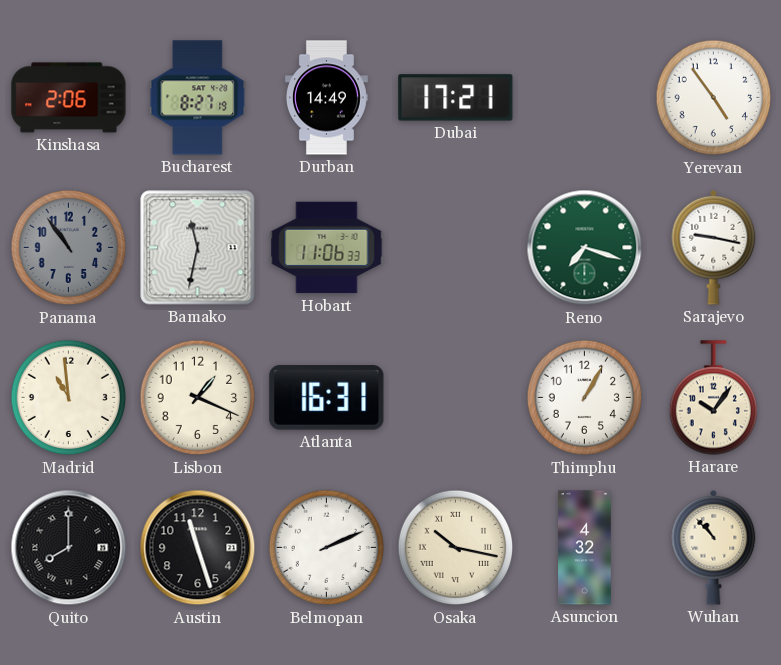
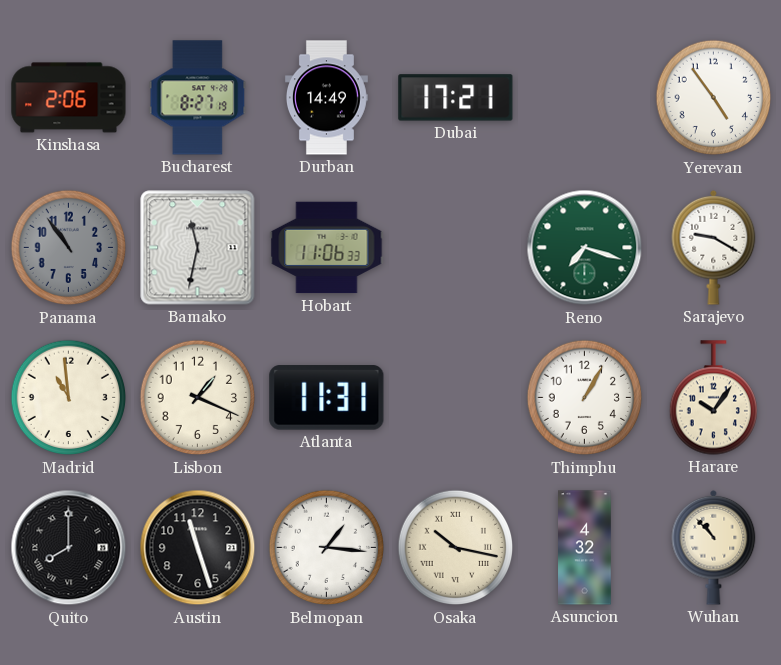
Sarajevo: 9:17 -> 9:20 (714, 247)
Atlanta: 16:31 -> 11:31 (327, 398)
Belmopan: 2:11 -> 1:16 (327, 548)
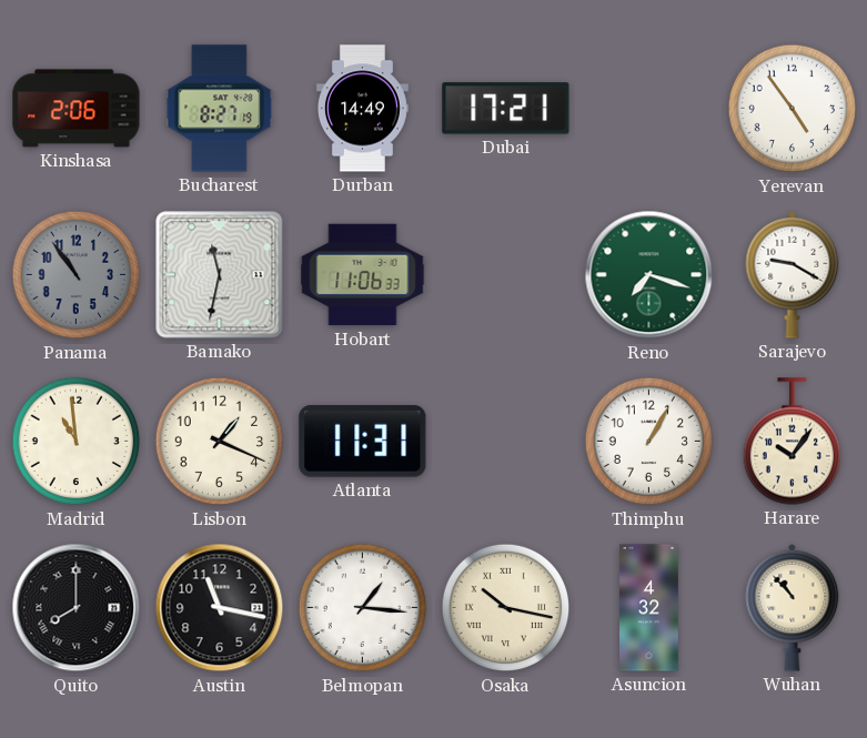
Austin: 11:27 -> 11:17 (220, 608)
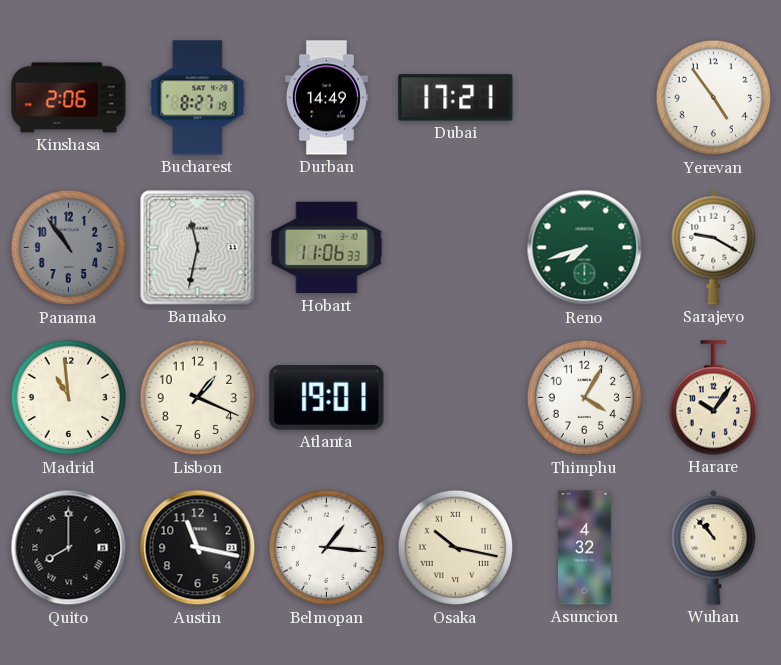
Reno: 7:18 -> 7:42 (585, 248)
Atlanta: 11:31 -> 19:01 (327, 398)
Thimphu: 1:05 -> 4:05 (585, 398)
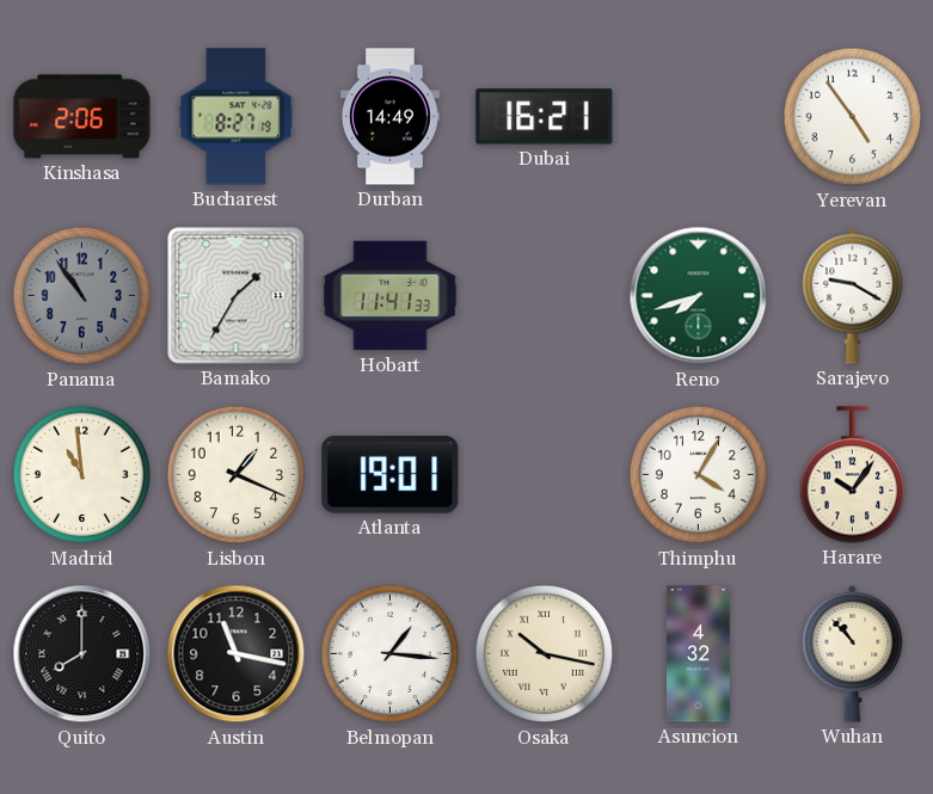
Dubai: 17:21 -> 16:21 (545, 117)
Bamako: 11:32 -> 1:35 (237, 296)
Hobart: 11:06 -> 11:41 (391, 296)
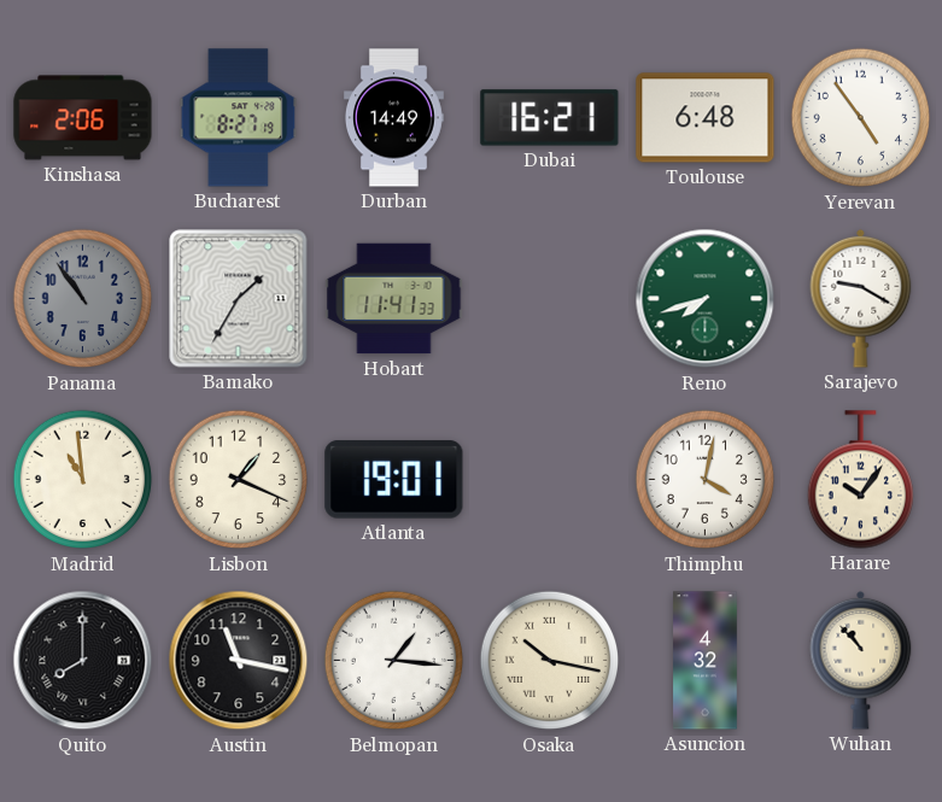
Toulouse: none -> 6:48 (706, 118)
Thimphu: 4:05 -> 4:02 (706, 480)
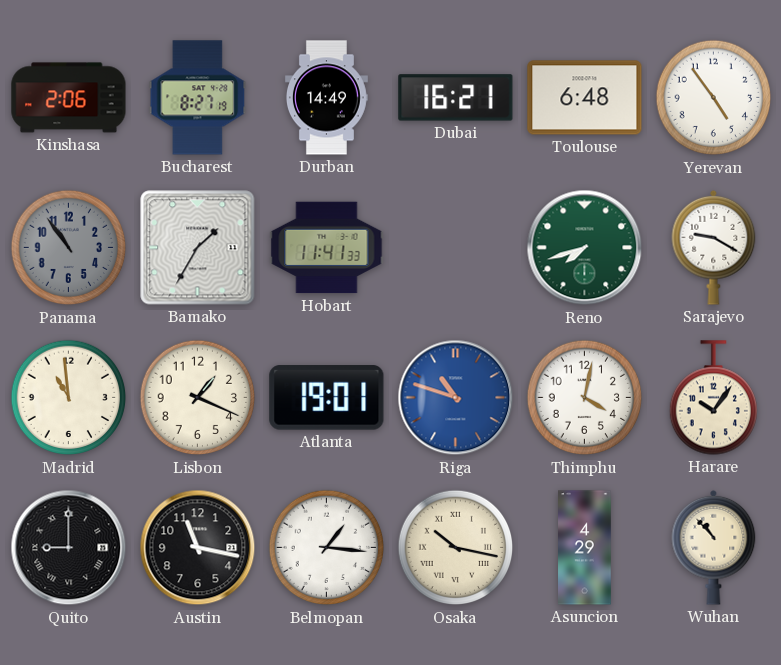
Riga: none -> 10:48 (456, 398)
Quito: 8:00 -> 9:00 (69, 548)
Asuncion: 4:32 -> 4:29 (585, 548)
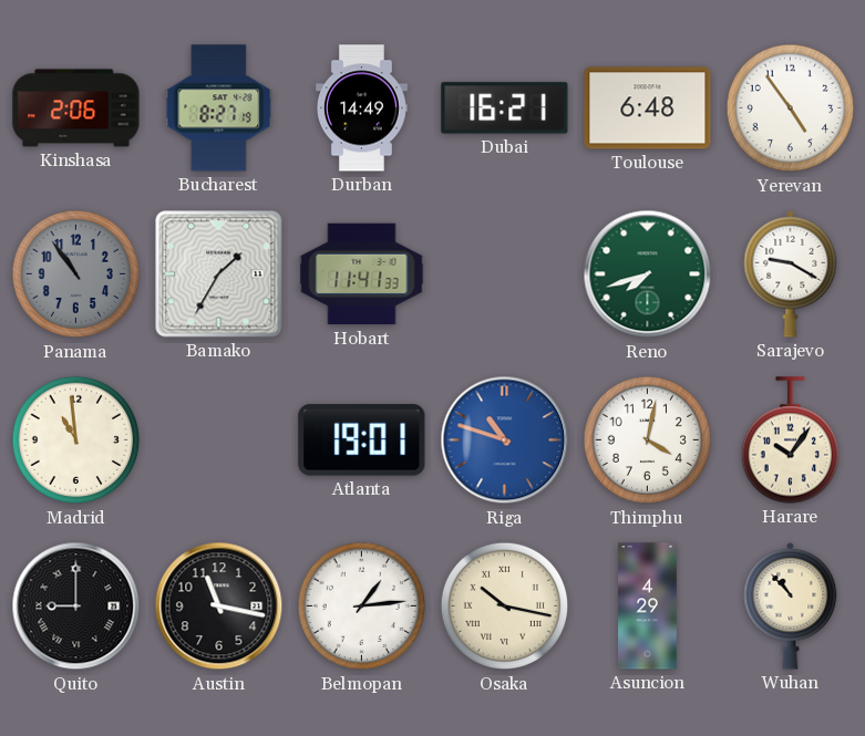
Lisbon: 1:19 -> none (198, 398)
Belmopan: 1:16 -> 1:14 (362, 607)
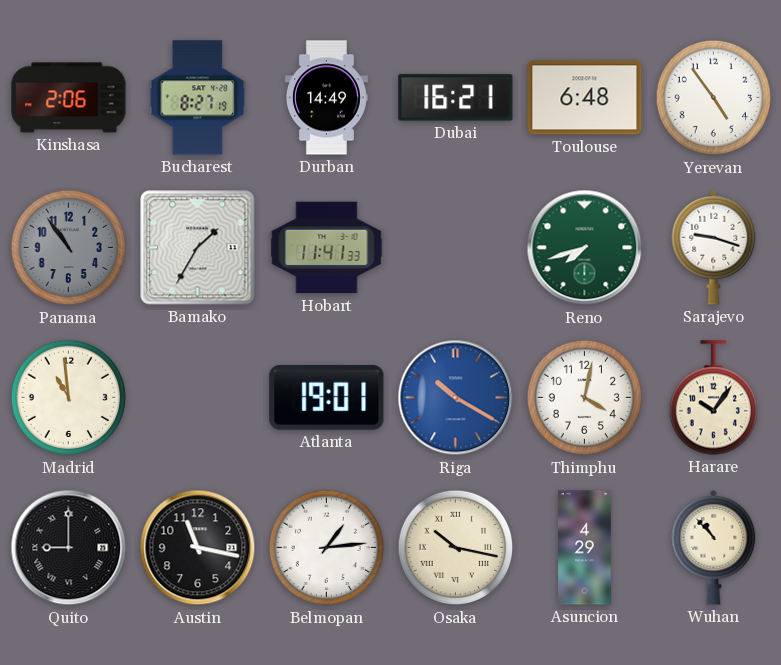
Sarajevo: 9:20 -> 9:18 (714, 247)
Riga: 10:48 -> 10:20 (456, 398)
